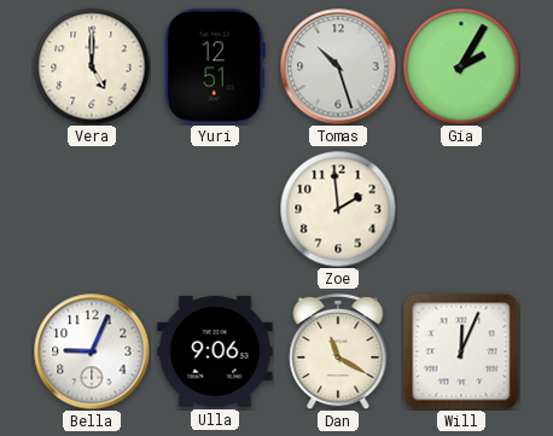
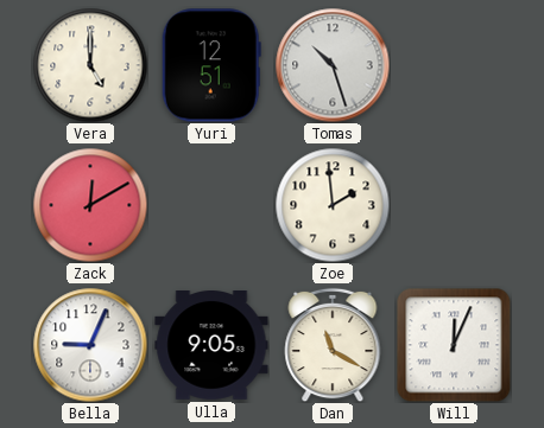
Gia: 2:05 -> none (461, 66)
Zack: none -> 12:10 (90, 205)
Ulla: 9:06 -> 9:05 (211, 346)
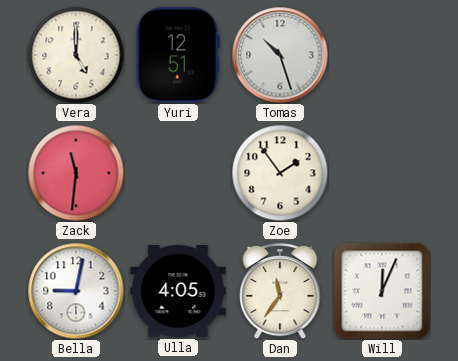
Zack: 12:10 -> 11:31 (76, 173)
Zoe: 1:59 -> 1:54 (280, 173)
Bella: 9:04 -> 9:02 (76, 291)
Ulla: 9:05 -> 4:05 (178, 292)
Dan: 11:20 -> 11:36 (280, 291)
